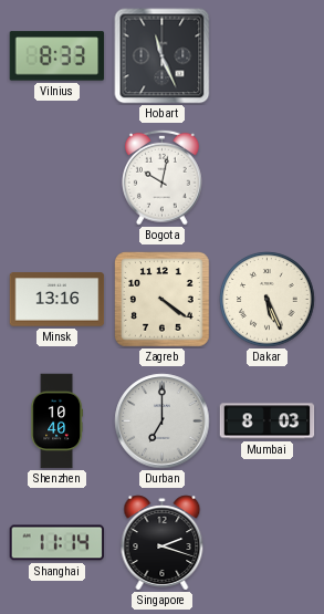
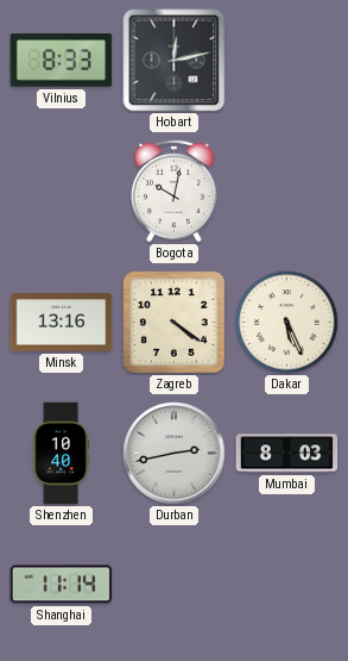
Hobart: 11:26 -> 12:13 (175, 61)
Durban: 7:00 -> 2:43 (175, 454)
Singapore: 2:18 -> none (163, 543)
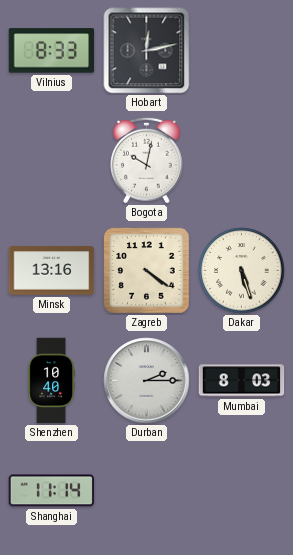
Dakar: 5:26 -> 5:27 (242, 271)
Durban: 2:43 -> 2:15 (147, 381)
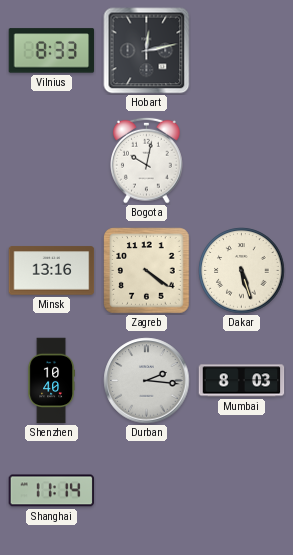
Durban: 2:15 -> 2:16 (147, 381)
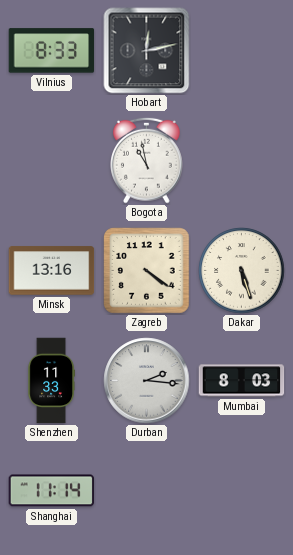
Bogota: 10:02 -> 10:58 (147, 160)
Shenzhen: 10:40 -> 11:33 (51, 381)
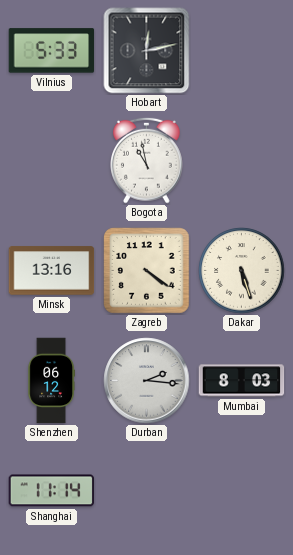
Vilnius: 8:33 -> 5:33 (52, 51)
Shenzhen: 11:33 -> 06:12 (51, 381)
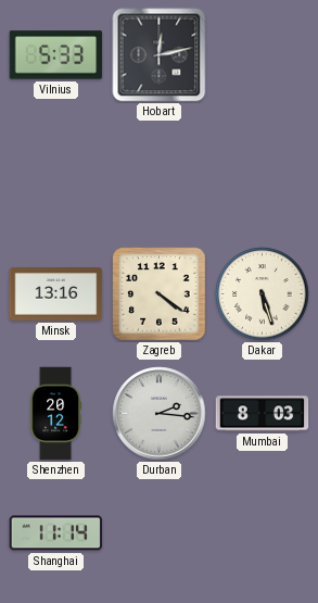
Bogota: 10:58 -> none (147, 160)
Shenzhen: 06:12 -> 20:12 (55, 414)
